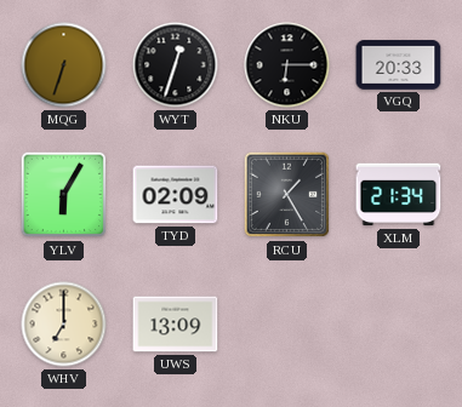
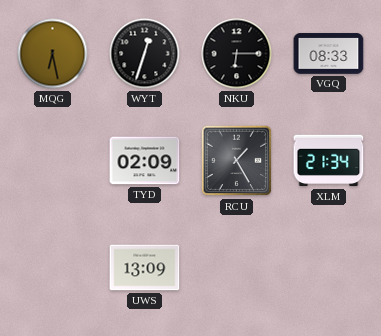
MQG: 6:33 -> 6:28 (53, 54)
VGQ: 20:33 -> 08:33 (329, 54)
YLV: 6:05 -> none (64, 195)
WHV: 7:00 -> none (64, 325)
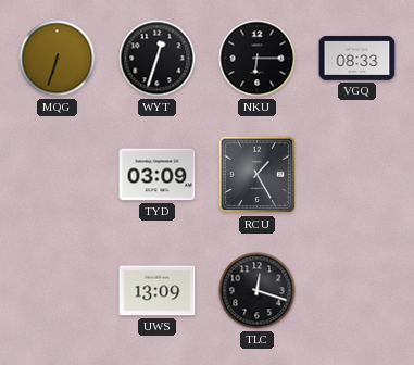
MQG: 6:28 -> 6:33 (58, 59)
TYD: 02:09 -> 03:09 (158, 175)
XLM: 21:34 -> none (329, 161)
TLC: none -> 12:18 (258, 291)
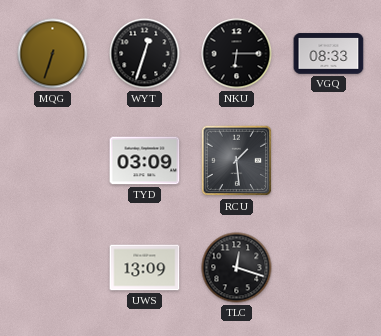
RCU: 1:25 -> 1:29 (237, 161)
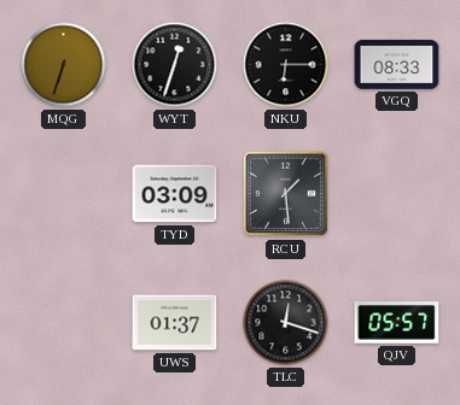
UWS: 13:09 -> 01:37 (175, 323)
QJV: none -> 05:57 (397, 323)
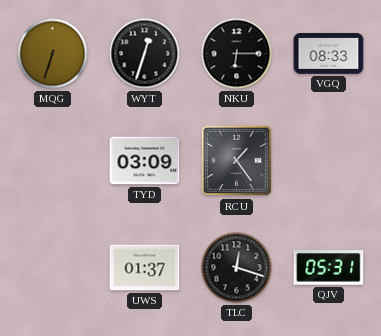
RCU: 1:29 -> 1:24 (237, 161)
QJV: 05:57 -> 05:31 (329, 268)
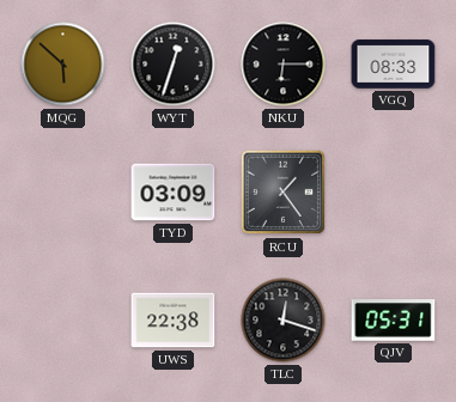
MQG: 6:33 -> 5:52 (63, 65)
UWS: 01:37 -> 22:38 (174, 321)
